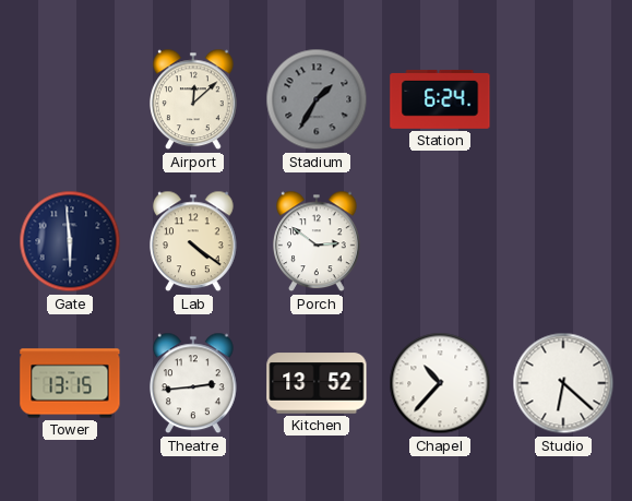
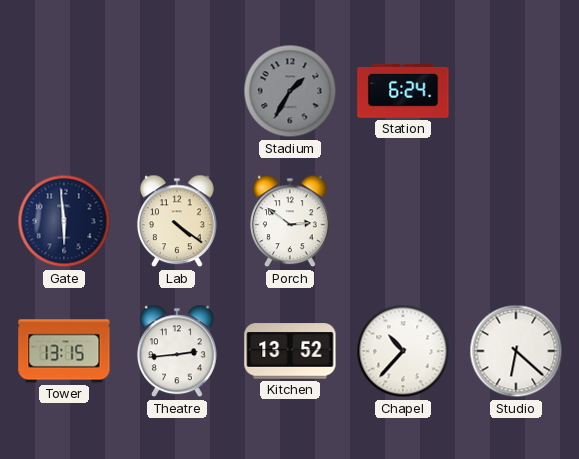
Airport: 12:08 -> none (194, 99)
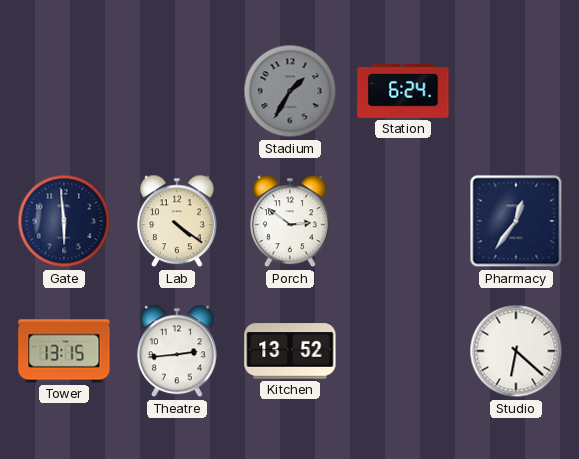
Pharmacy: none -> 12:36 (516, 221)
Chapel: 10:37 -> none (403, 351)
